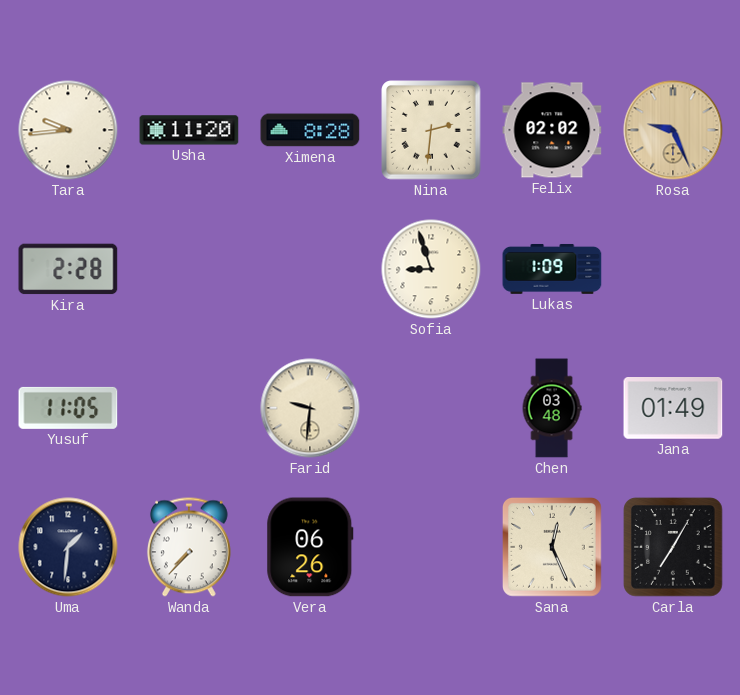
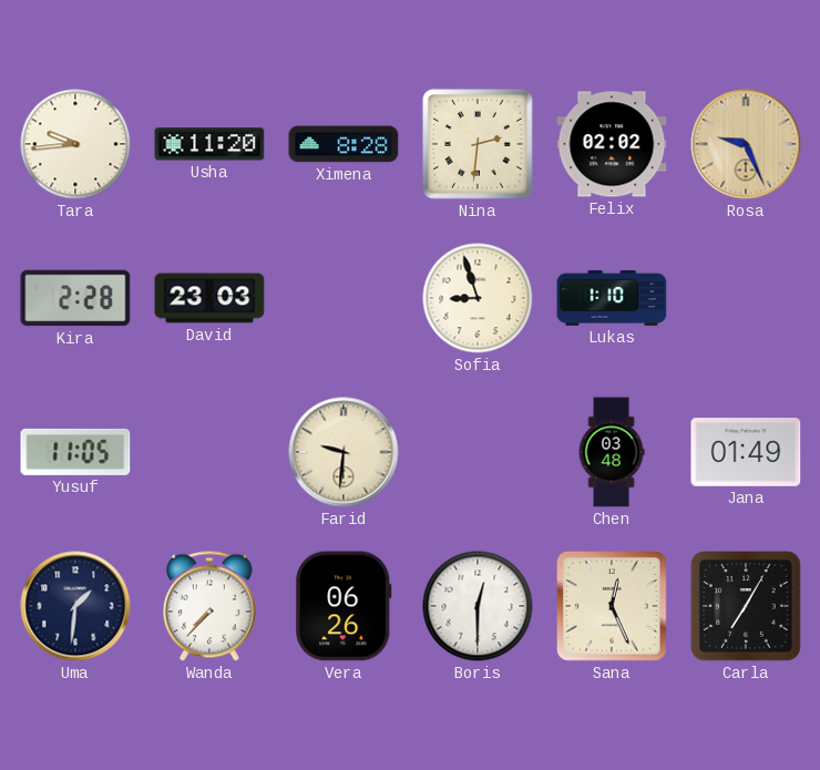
David: none -> 23:03 (209, 298)
Lukas: 1:09 -> 1:10 (612, 298)
Boris: none -> 12:30 (478, 606)
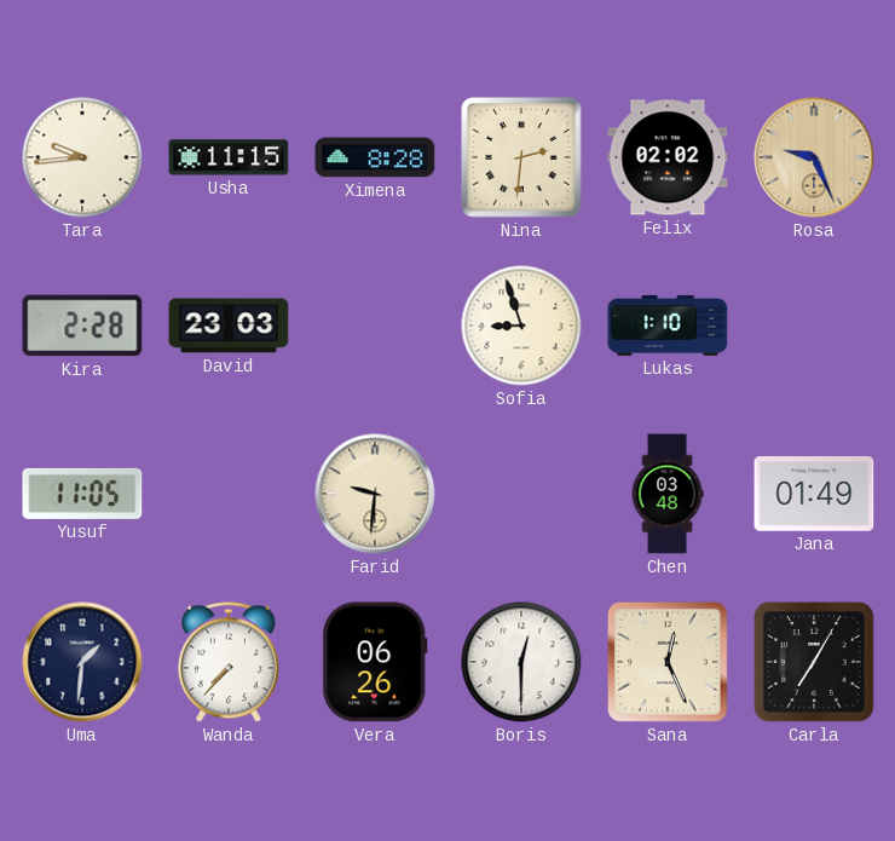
Usha: 11:20 -> 11:15 (229, 157)
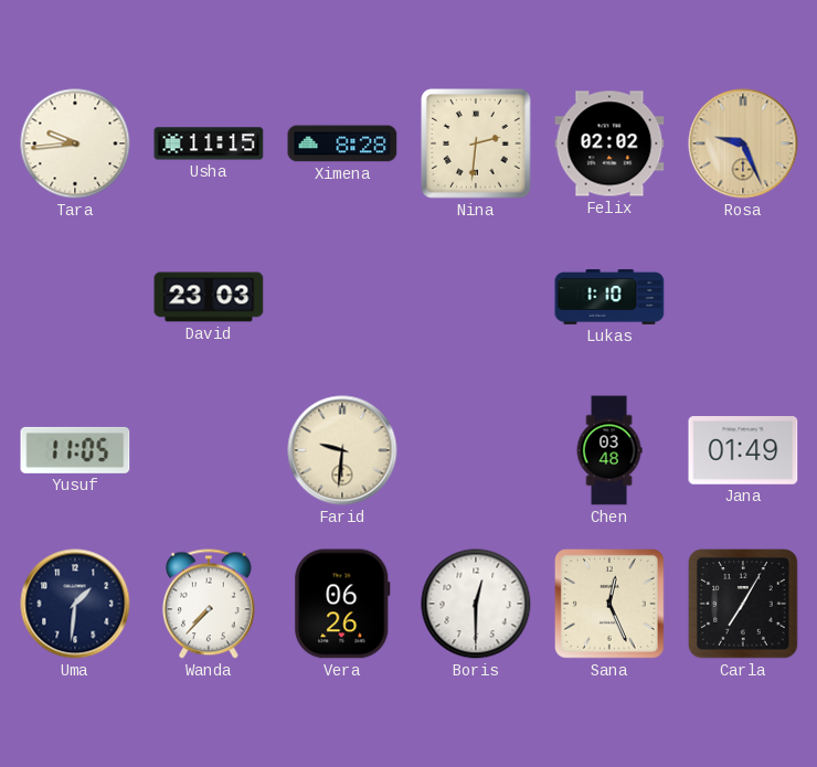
Kira: 2:28 -> none (82, 326)
Sofia: 8:57 -> none (521, 326)
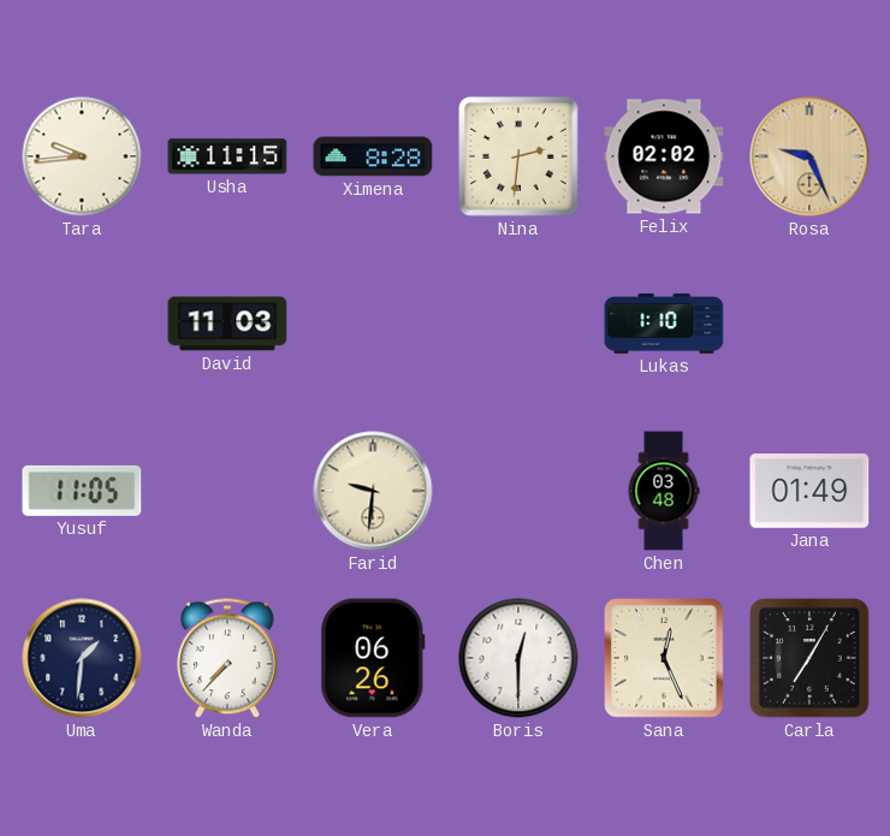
David: 23:03 -> 11:03 (227, 324)
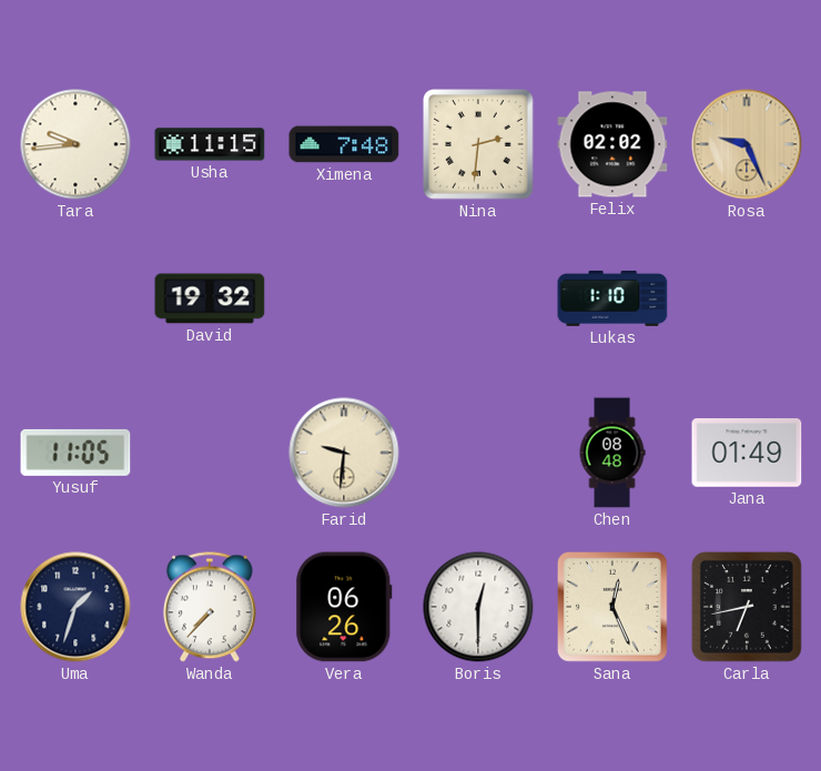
Ximena: 8:28 -> 7:48 (344, 144)
David: 11:03 -> 19:32 (210, 298)
Chen: 03:48 -> 08:48 (612, 453)
Uma: 1:31 -> 1:33 (75, 607)
Carla: 7:05 -> 6:43 (747, 607)
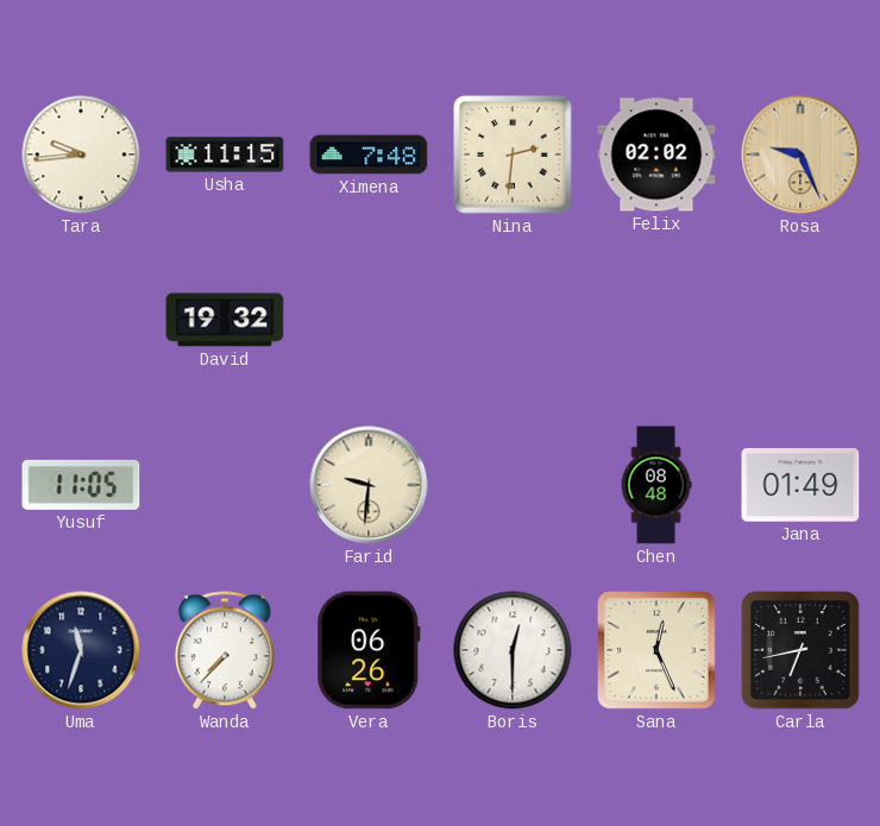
Lukas: 1:10 -> none (612, 298)
Uma: 1:33 -> 11:33 (81, 650)
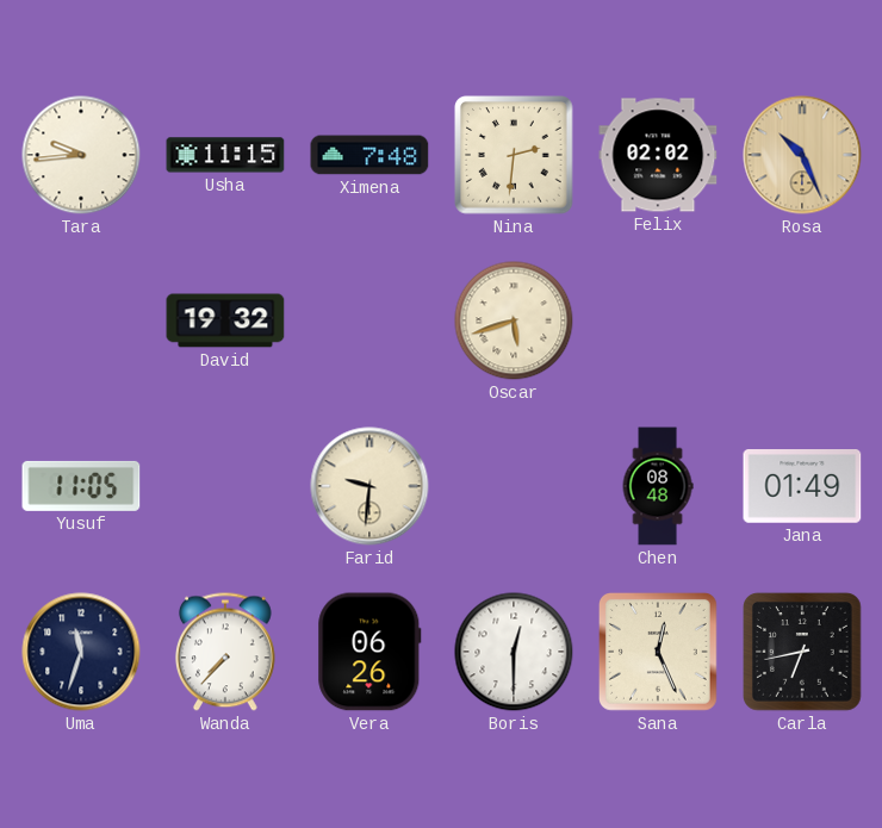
Rosa: 9:26 -> 10:26 (802, 155)
Oscar: none -> 5:42 (514, 320)
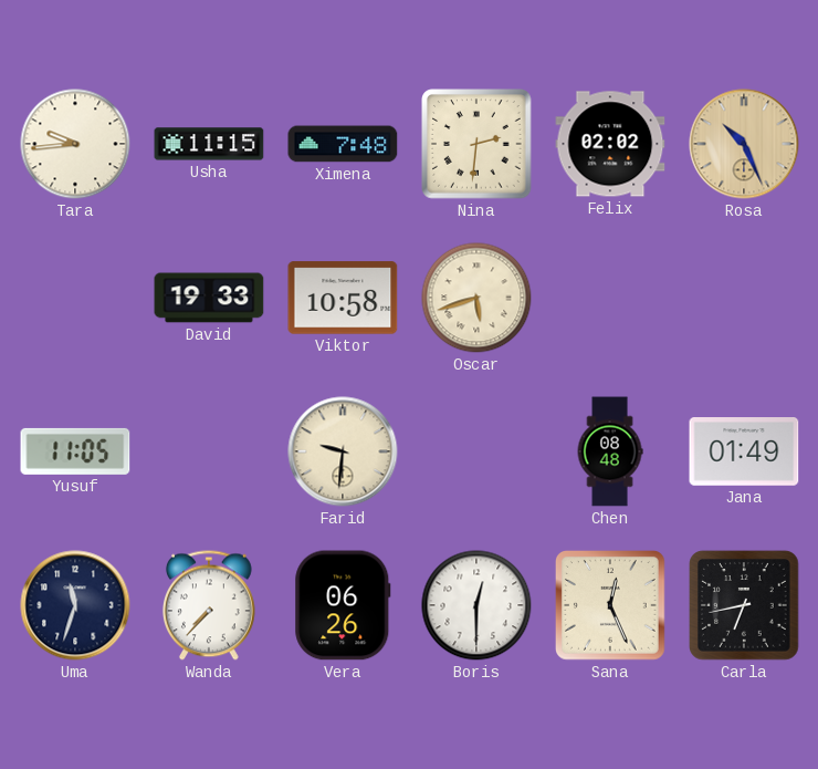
David: 19:32 -> 19:33 (209, 298)
Viktor: none -> 10:58 (343, 298)
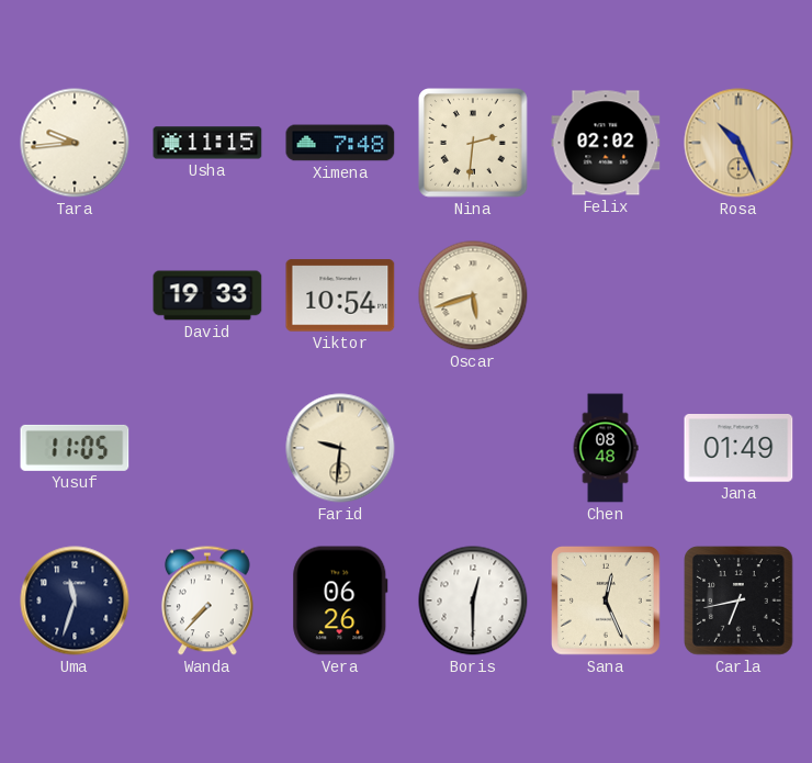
Viktor: 10:58 -> 10:54 (340, 295)
